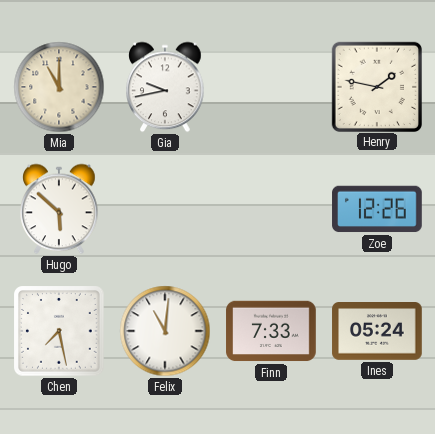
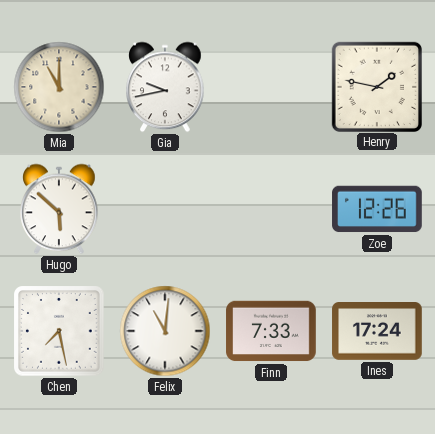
Ines: 05:24 -> 17:24 (377, 332)
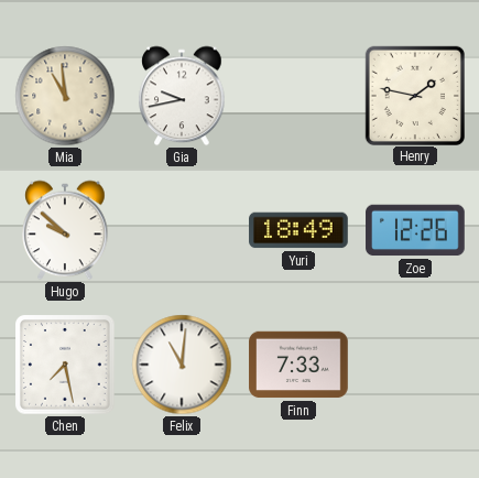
Mia: 11:00 -> 10:59 (65, 96)
Hugo: 5:52 -> 9:52 (65, 230)
Yuri: none -> 18:49 (298, 230)
Ines: 17:24 -> none (377, 332)
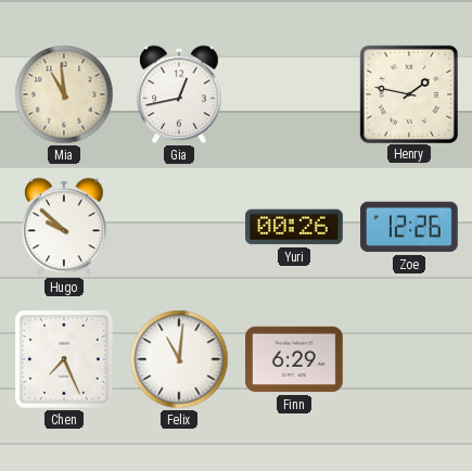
Gia: 9:43 -> 12:43 (179, 94)
Yuri: 18:49 -> 00:26 (294, 227)
Chen: 7:28 -> 7:26 (65, 360)
Finn: 7:33 -> 6:29 (294, 359)
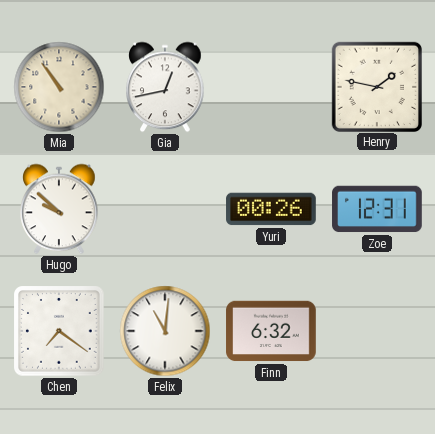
Mia: 10:59 -> 10:54 (59, 87)
Zoe: 12:26 -> 12:31 (377, 209)
Chen: 7:26 -> 7:21 (60, 332)
Finn: 6:29 -> 6:32 (271, 331)
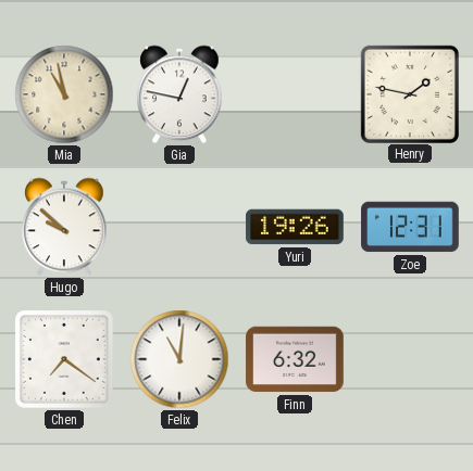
Mia: 10:54 -> 10:58 (64, 94)
Gia: 12:43 -> 12:47 (179, 94)
Yuri: 00:26 -> 19:26 (295, 227)
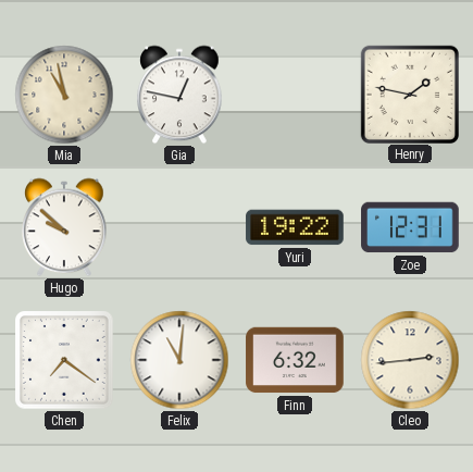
Yuri: 19:26 -> 19:22 (295, 227)
Cleo: none -> 2:44 (410, 360)
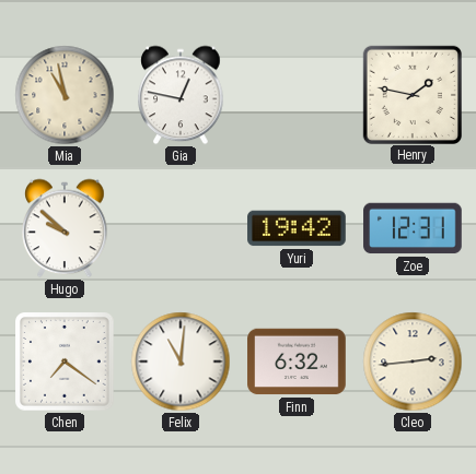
Yuri: 19:22 -> 19:42 (297, 228)
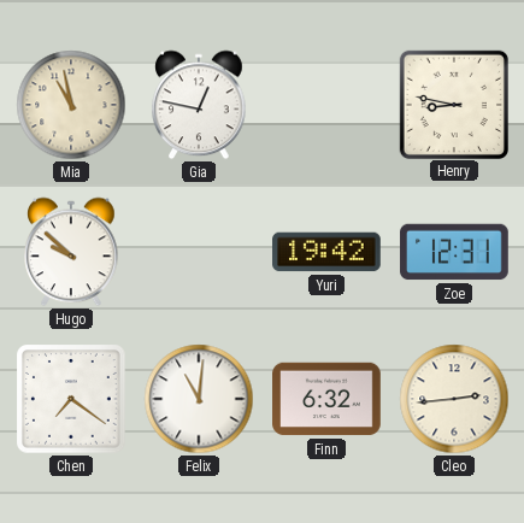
Henry: 1:47 -> 8:47 (453, 104)
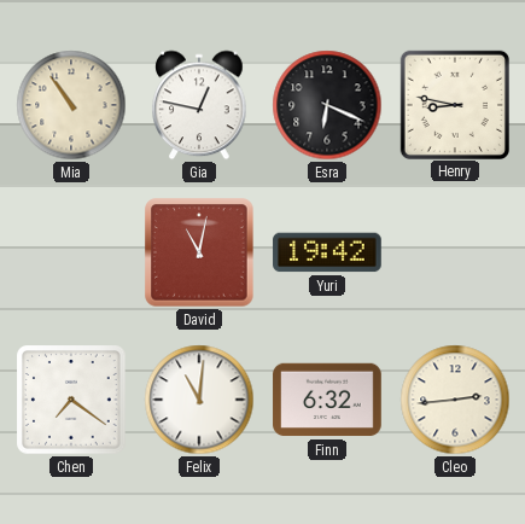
Mia: 10:58 -> 10:54 (71, 105)
Esra: none -> 6:19 (327, 105)
Hugo: 9:52 -> none (71, 252)
David: none -> 11:02 (199, 252)
Zoe: 12:31 -> none (454, 252)
